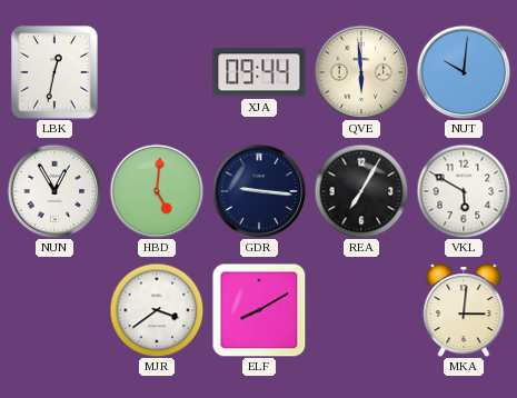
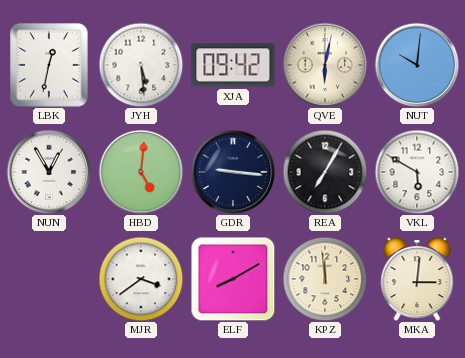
JYH: none -> 5:29 (141, 65)
XJA: 09:44 -> 09:42 (233, 65)
QVE: 5:59 -> 6:02 (325, 65)
KPZ: none -> 11:59 (325, 279)
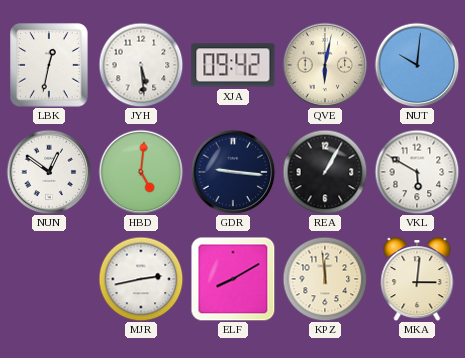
NUN: 12:55 -> 12:51 (49, 172)
REA: 7:05 -> 1:05 (325, 172)
MJR: 3:39 -> 2:43 (141, 279)
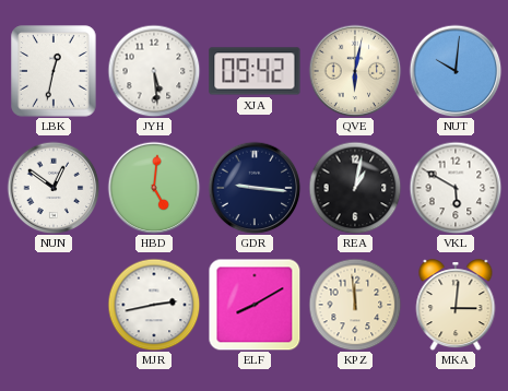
REA: 1:05 -> 1:02 (355, 188)
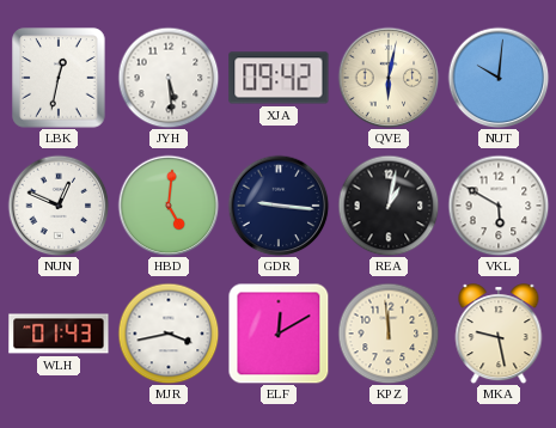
NUN: 12:51 -> 12:49 (59, 206)
WLH: none -> 01:43 (59, 334)
MJR: 2:43 -> 3:43 (169, 334)
ELF: 8:10 -> 12:10 (279, 334)
MKA: 3:01 -> 9:28 (499, 334)
